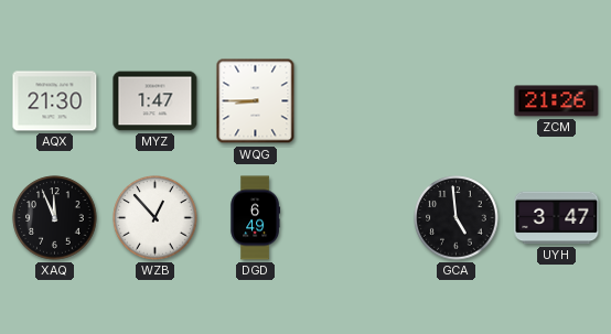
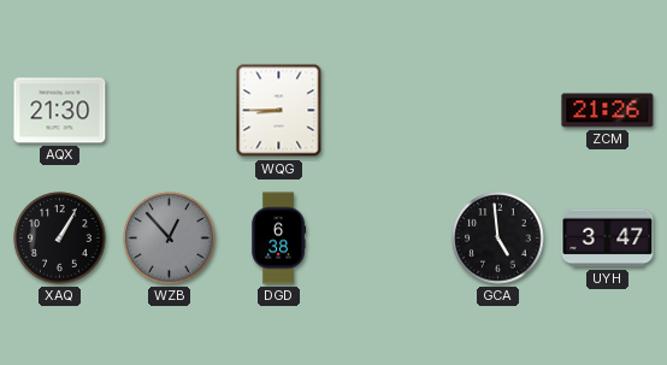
MYZ: 1:47 -> none (156, 101)
XAQ: 11:56 -> 1:05 (60, 239)
WZB dial: white -> grey (170, 239)
DGD: 6:49 -> 6:38 (279, 239)
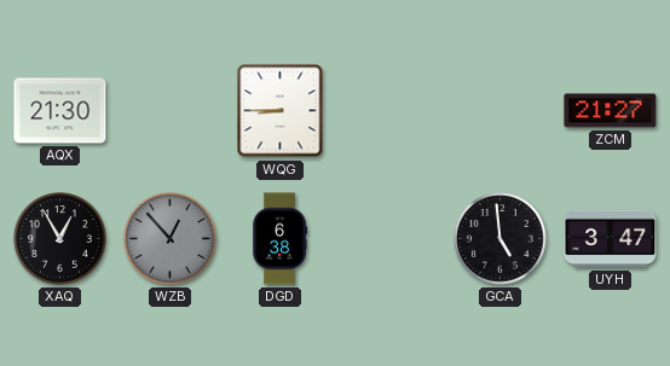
ZCM: 21:26 -> 21:27 (611, 111)
XAQ: 1:05 -> 12:55 (60, 239)
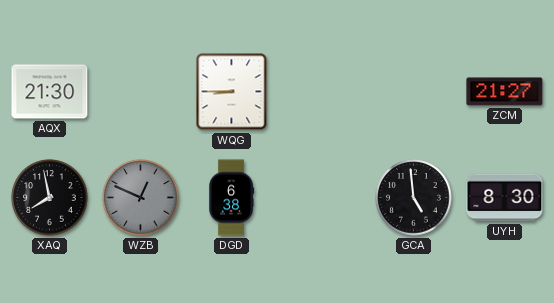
XAQ: 12:55 -> 7:58 (50, 198)
WZB: 12:53 -> 12:49 (141, 198)
UYH: 3:47 -> 8:30 (505, 198)
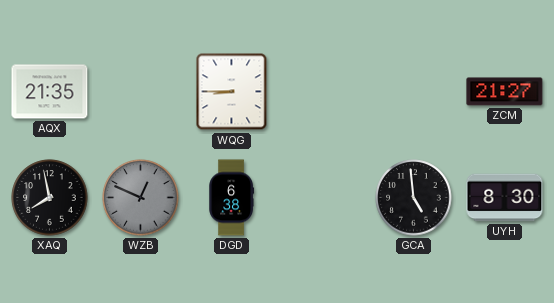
AQX: 21:30 -> 21:35 (50, 92)
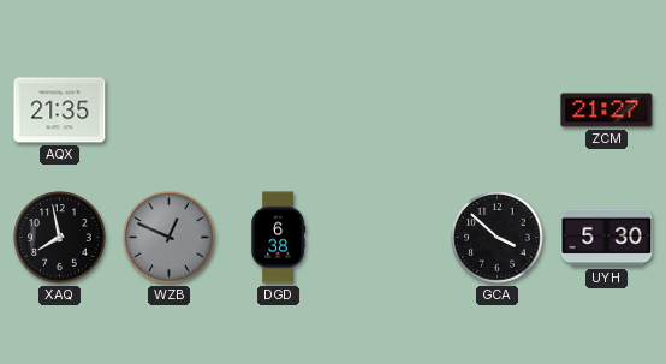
WQG: 8:45 -> none (232, 92)
GCA: 4:59 -> 3:52 (498, 238)
UYH: 8:30 -> 5:30 (607, 238)
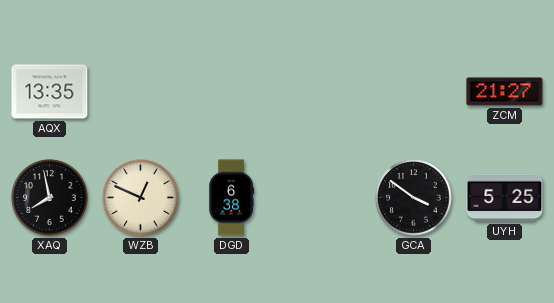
AQX: 21:35 -> 13:35 (50, 92)
WZB dial: grey -> cream (141, 198)
GCA: 3:52 -> 3:51 (414, 198)
UYH: 5:30 -> 5:25 (505, 198)
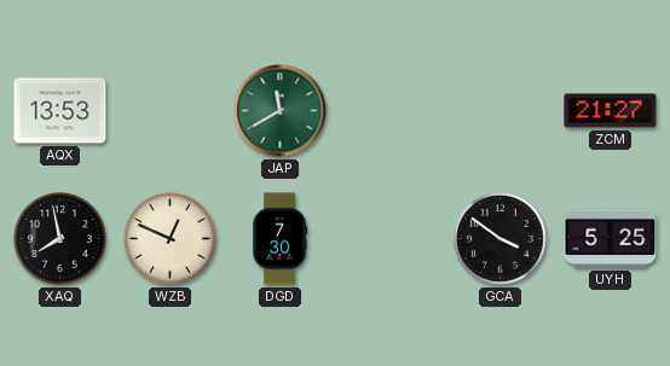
AQX: 13:35 -> 13:53 (60, 111)
JAP: none -> 11:40 (281, 111)
DGD: 6:38 -> 7:30 (281, 239)
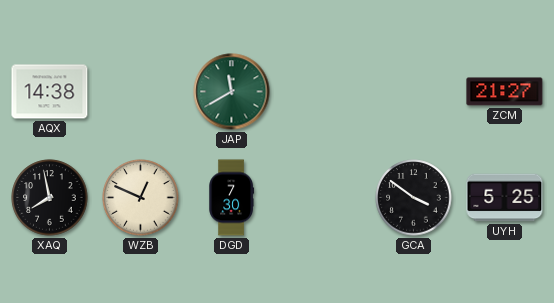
AQX: 13:53 -> 14:38 (50, 92)
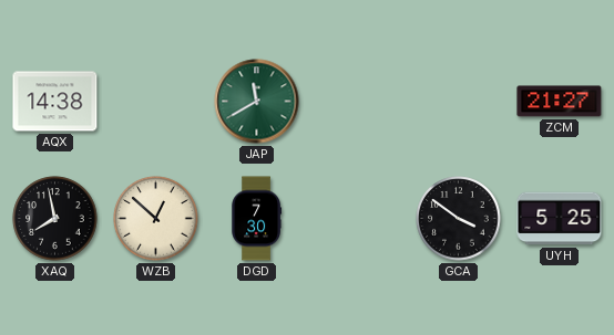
WZB: 12:49 -> 12:52 (156, 219)
